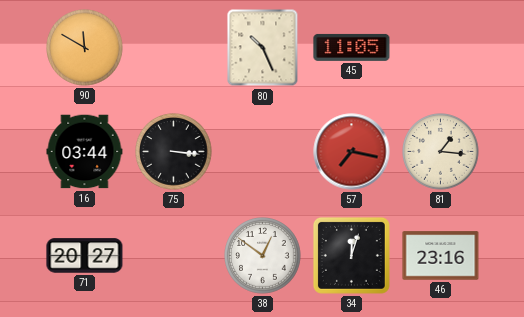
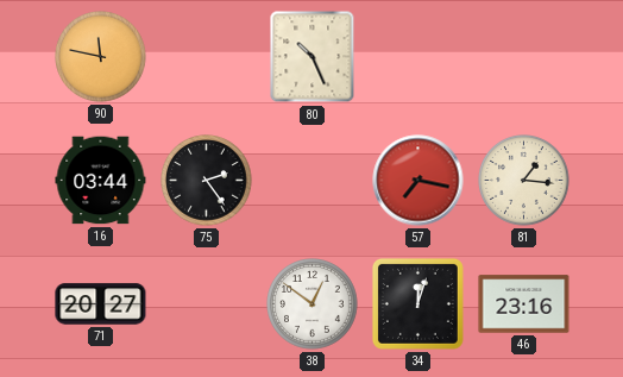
90: 11:50 -> 11:47 (101, 57)
45: 11:05 -> none (352, 47)
75: 3:16 -> 2:24 (207, 181)
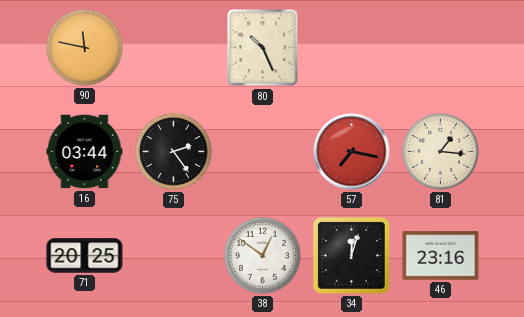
71: 20:27 -> 20:25 (85, 256)
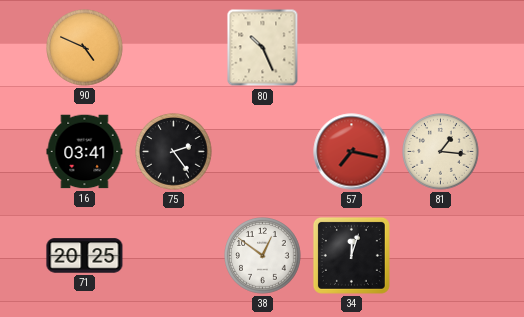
90: 11:47 -> 4:49 (85, 48)
16: 03:44 -> 03:41 (85, 152)
46: 23:16 -> none (441, 256)
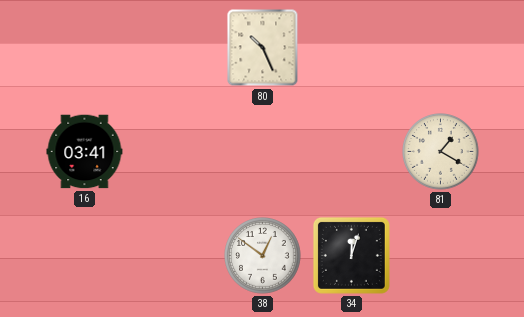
90: 4:49 -> none (85, 48)
75: 2:24 -> none (174, 152)
57: 7:17 -> none (352, 152)
81: 1:16 -> 1:20 (441, 152)
71: 20:25 -> none (85, 256)
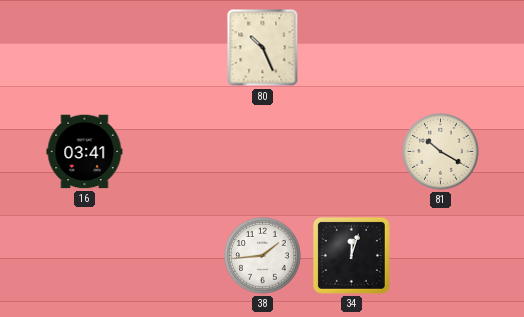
81: 1:20 -> 10:20 (441, 152)
38: 12:51 -> 1:44 (263, 256)
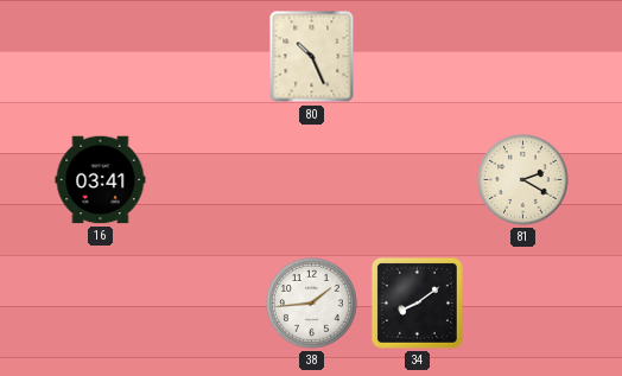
81: 10:20 -> 2:20 (523, 180)
34: 12:03 -> 8:09 (417, 302)
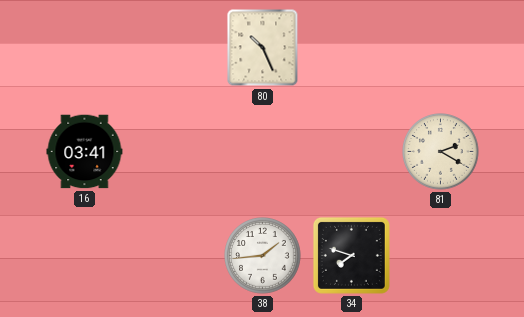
34: 8:09 -> 7:48 (351, 255)
